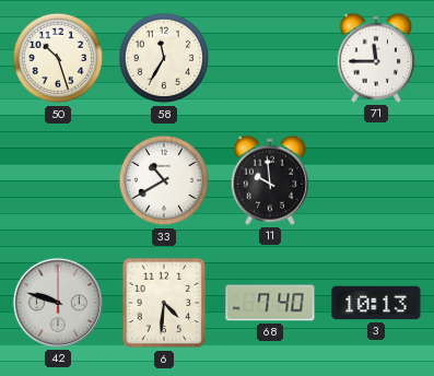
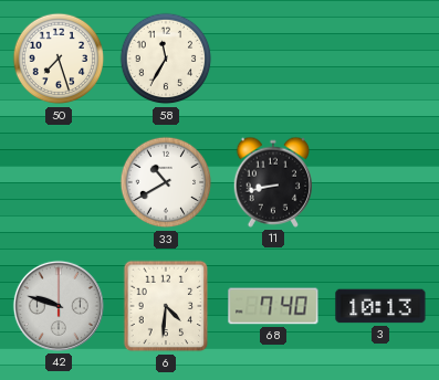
50: 10:27 -> 7:27 (59, 59)
71: 11:45 -> none (375, 58)
11: 9:59 -> 8:43 (272, 182)
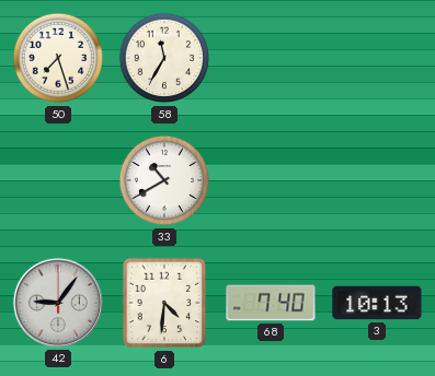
11: 8:43 -> none (272, 182)
42: 9:48 -> 9:06 (58, 303)
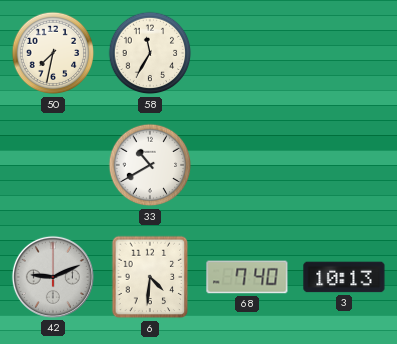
50: 7:27 -> 7:32 (53, 53)
42: 9:06 -> 9:11 (53, 277)
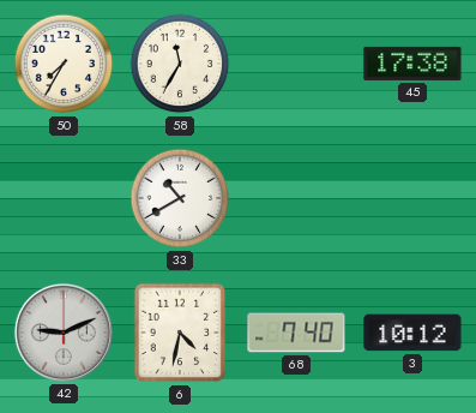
50: 7:32 -> 7:35 (64, 64)
45: none -> 17:38 (412, 64)
6: 4:31 -> 4:32 (180, 333)
3: 10:13 -> 10:12 (412, 333)
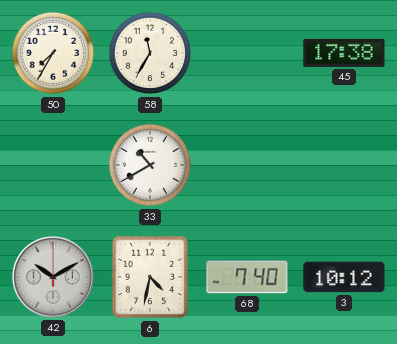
42: 9:11 -> 10:10 (53, 277)
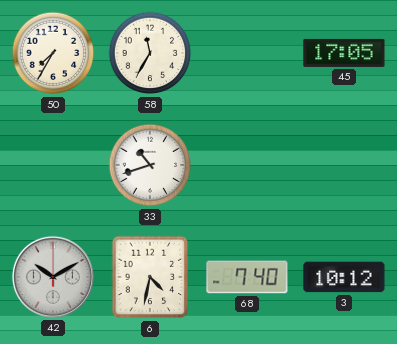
45: 17:38 -> 17:05 (344, 53)
33: 10:40 -> 10:42 (150, 165)
